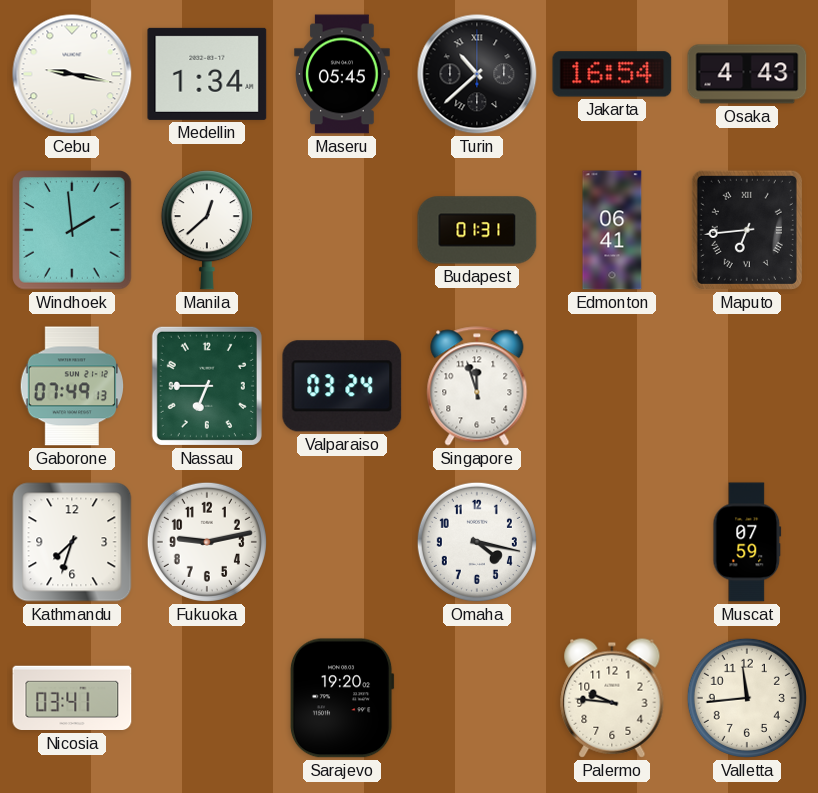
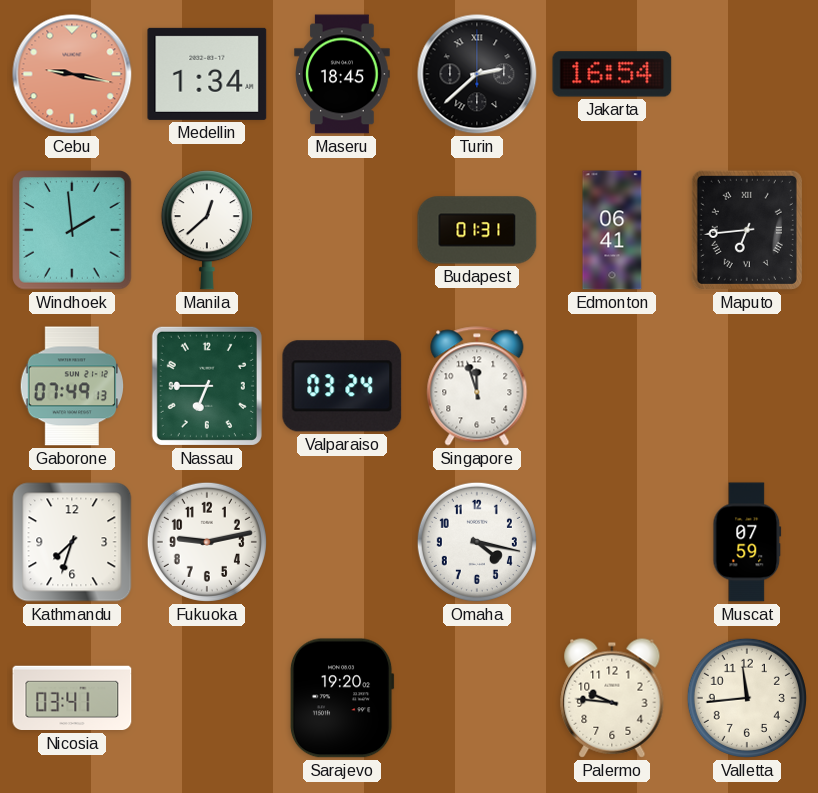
Cebu dial: white -> salmon (72, 74)
Maseru: 05:45 -> 18:45 (342, 74)
Turin: 10:38 -> 2:38 (477, 74)
Osaka: 4:43 -> none (747, 74)
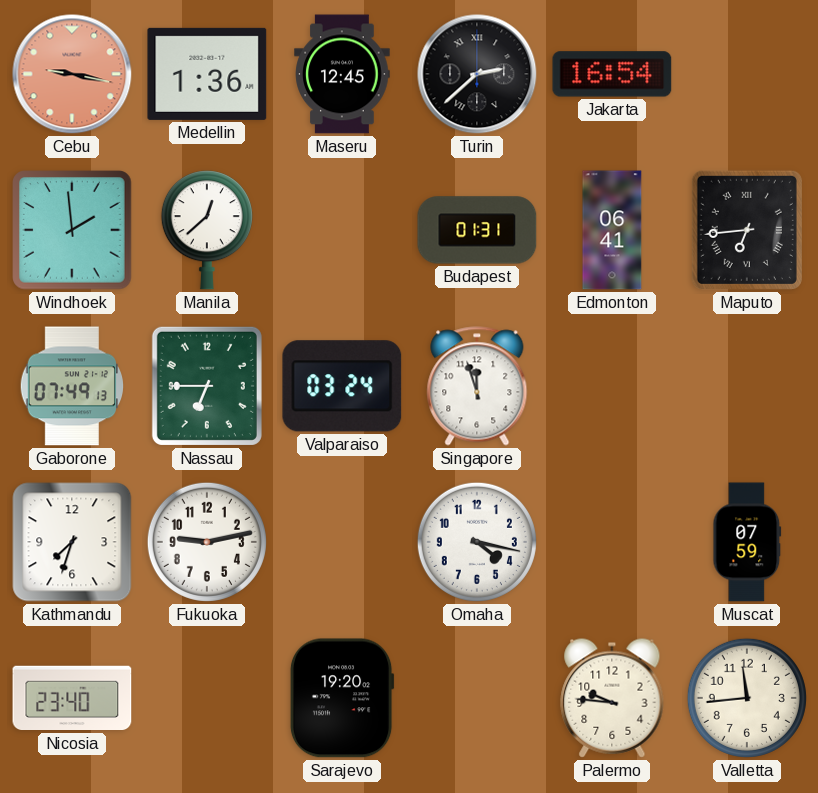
Medellin: 1:34 -> 1:36 (207, 74)
Maseru: 18:45 -> 12:45 (342, 74)
Nicosia: 03:41 -> 23:40 (72, 698)
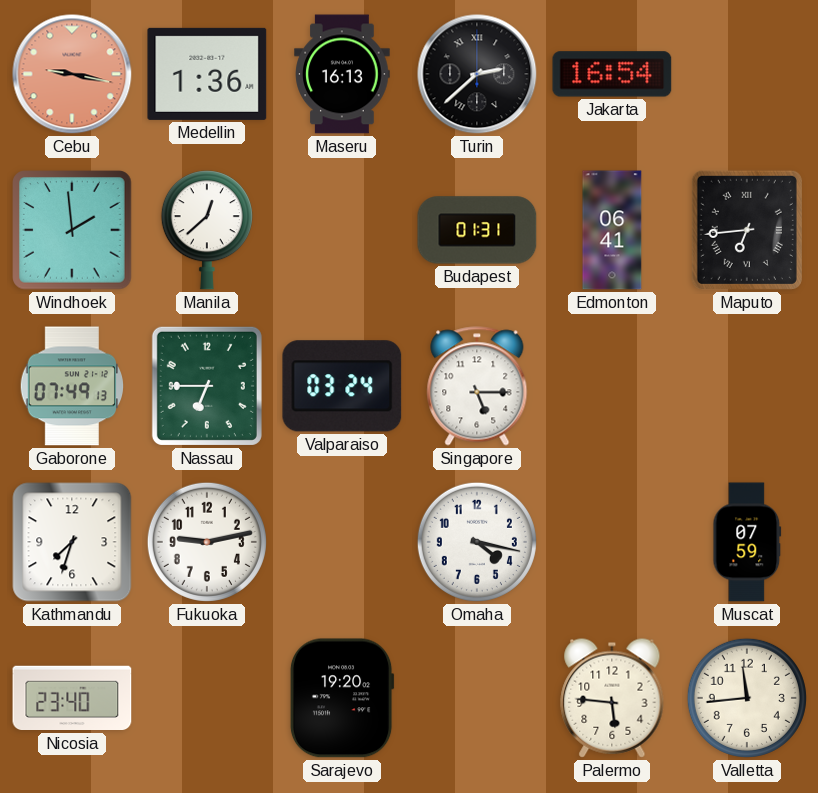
Maseru: 12:45 -> 16:13 (342, 74)
Singapore: 11:57 -> 5:15 (477, 386)
Palermo: 9:46 -> 5:46 (612, 698)
